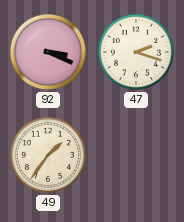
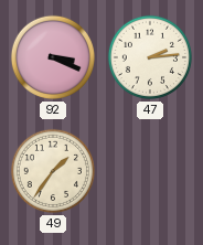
47: 2:18 -> 2:14 (150, 57)
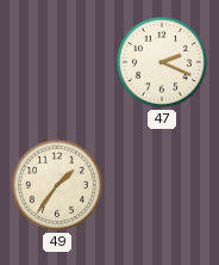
92: 3:19 -> none (53, 57)
47: 2:14 -> 2:19 (162, 62)
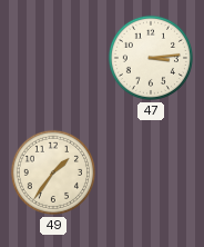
47: 2:19 -> 3:14 (151, 58)
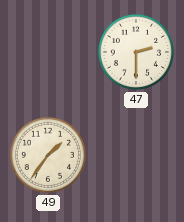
47: 3:14 -> 2:30 (136, 52)
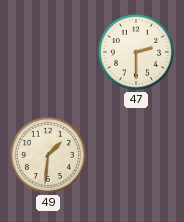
49: 1:36 -> 1:31 (48, 155)
